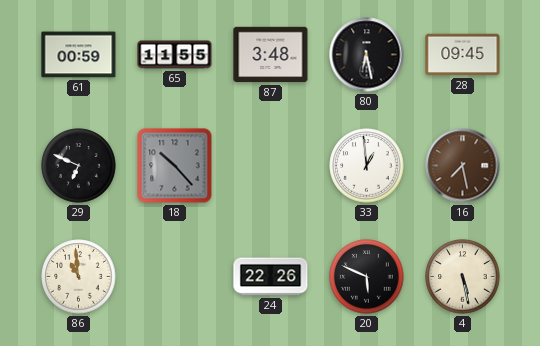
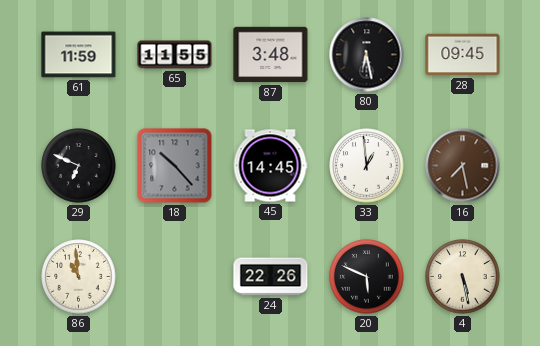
61: 00:59 -> 11:59 (79, 55)
45: none -> 14:45 (270, 166)
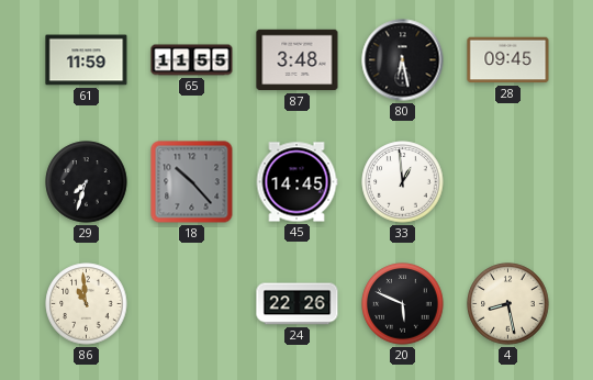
29: 6:49 -> 7:33 (87, 182)
16: 7:28 -> none (463, 166)
4: 5:28 -> 8:28 (508, 304)
